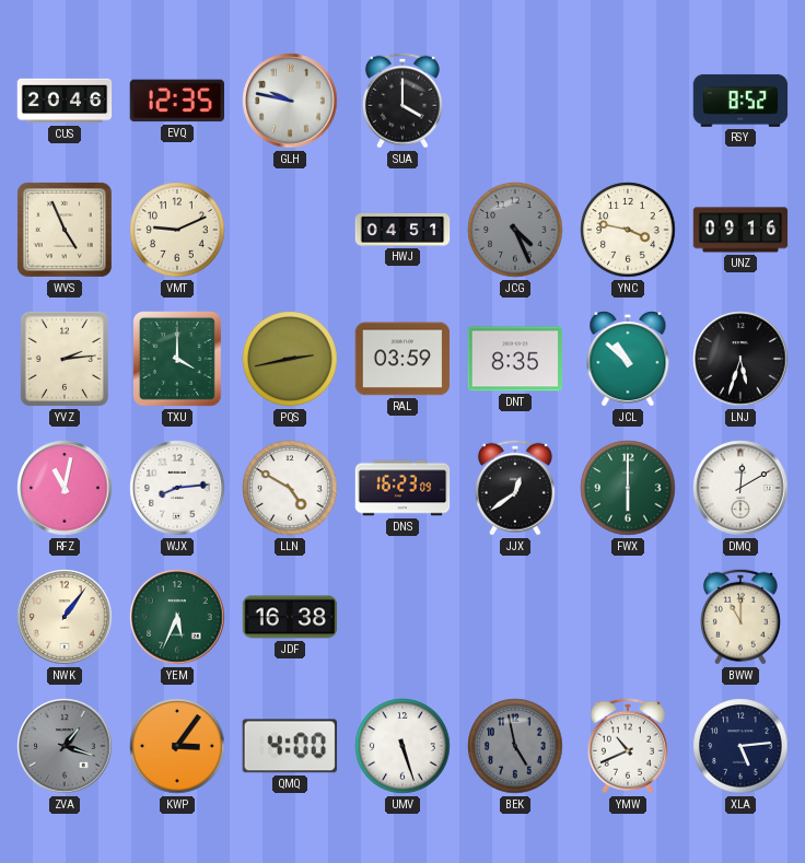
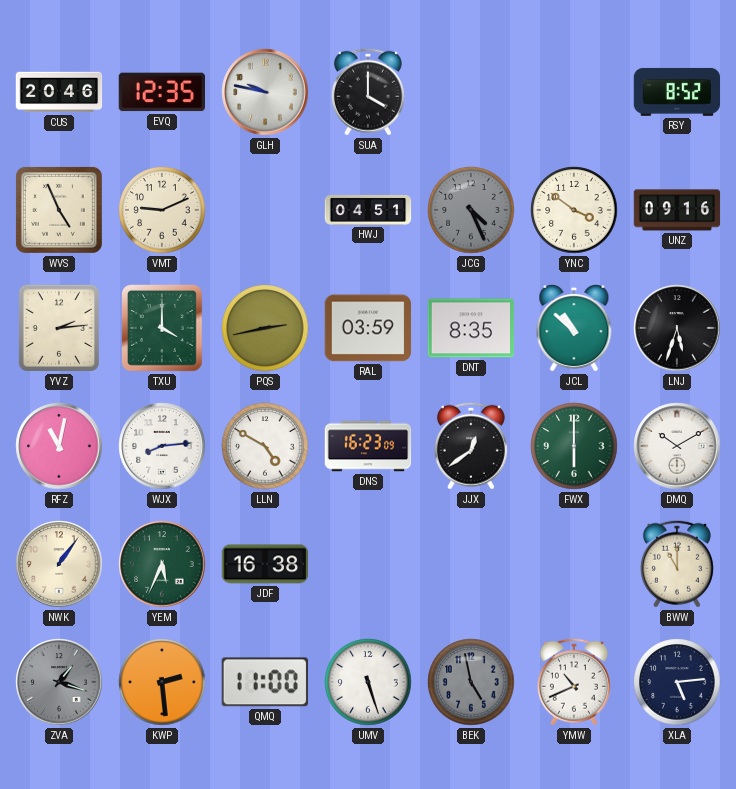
YNC: 3:47 -> 3:51 (574, 210)
DMQ: 12:10 -> 10:10 (677, 446)
KWP: 3:06 -> 2:29 (162, 682)
QMQ: 4:00 -> 11:00 (265, 682)
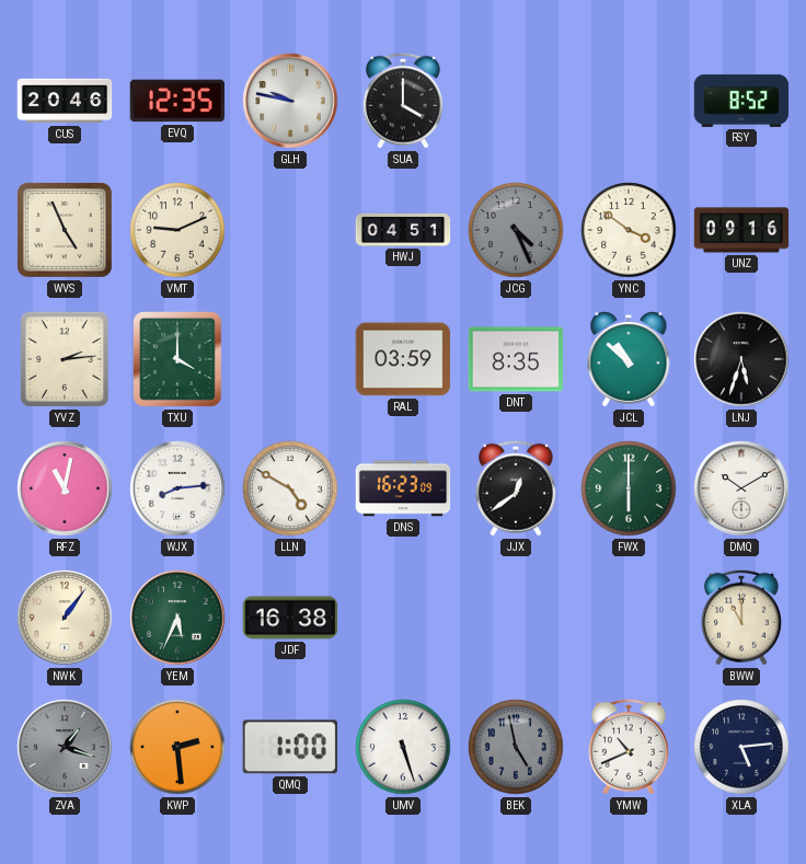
PQS: 2:43 -> none (265, 328)
QMQ: 11:00 -> 1:00 (290, 747)
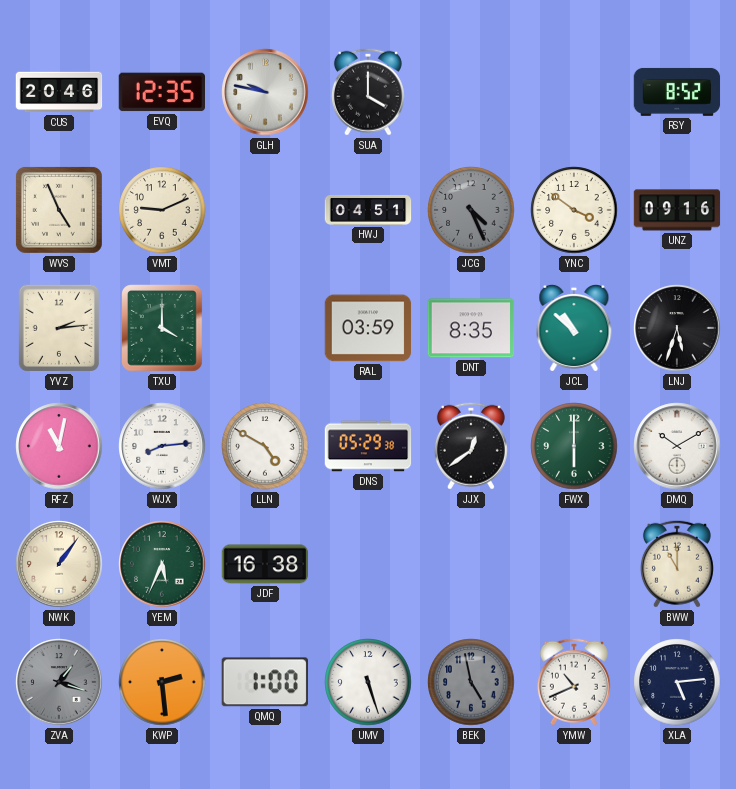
DNS: 16:23 -> 05:29 (368, 446)
